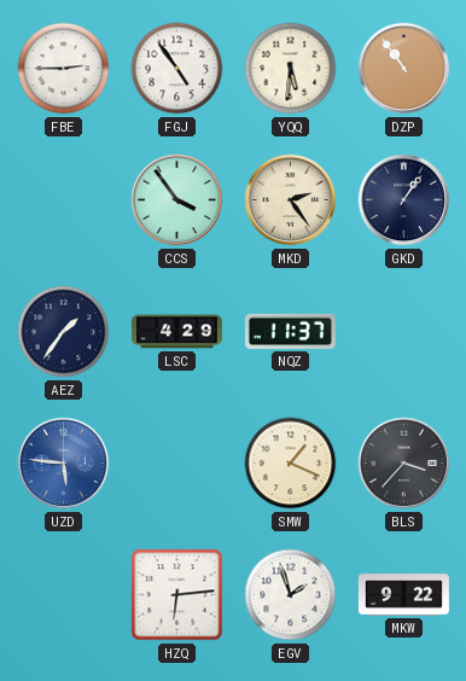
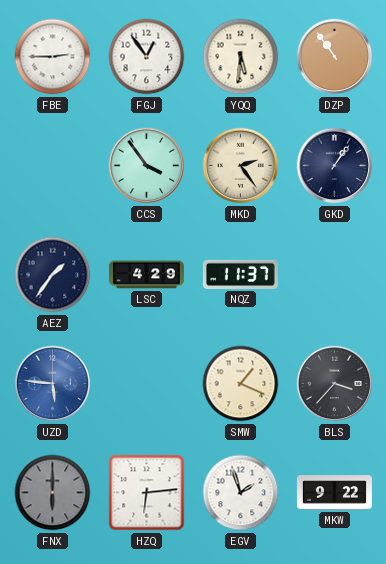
FGJ: 4:54 -> 12:54 (147, 57)
FNX: none -> 6:00 (53, 493)
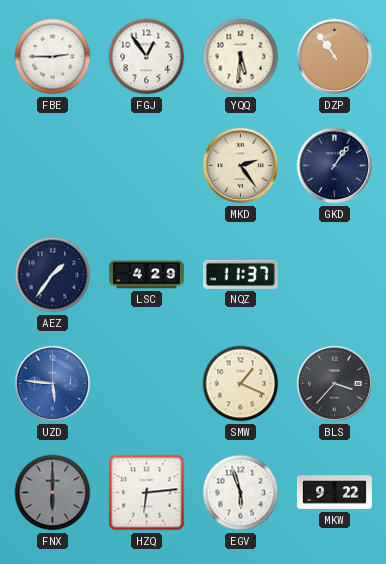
CCS: 3:54 -> none (147, 166)
EGV: 1:57 -> 5:57 (241, 493)
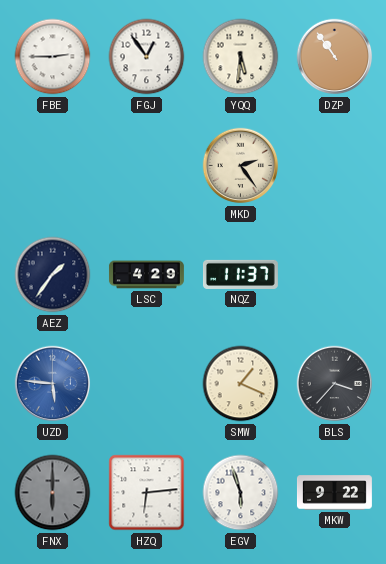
GKD: 1:06 -> none (335, 166)
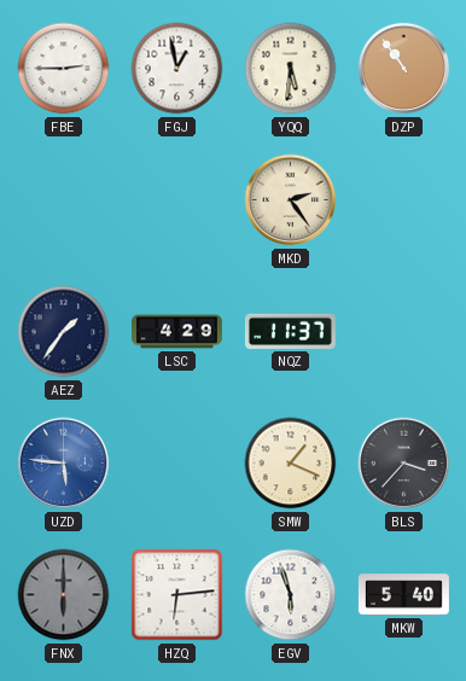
FGJ: 12:54 -> 12:58 (177, 69)
MKW: 9:22 -> 5:40 (403, 595)
